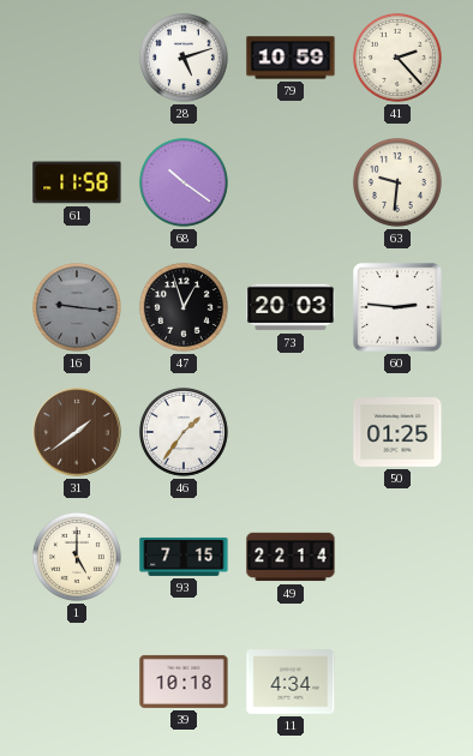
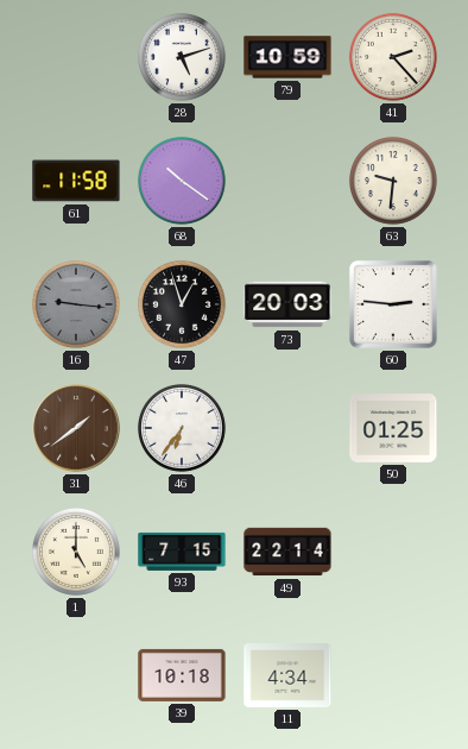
46: 1:36 -> 6:36 (182, 428)
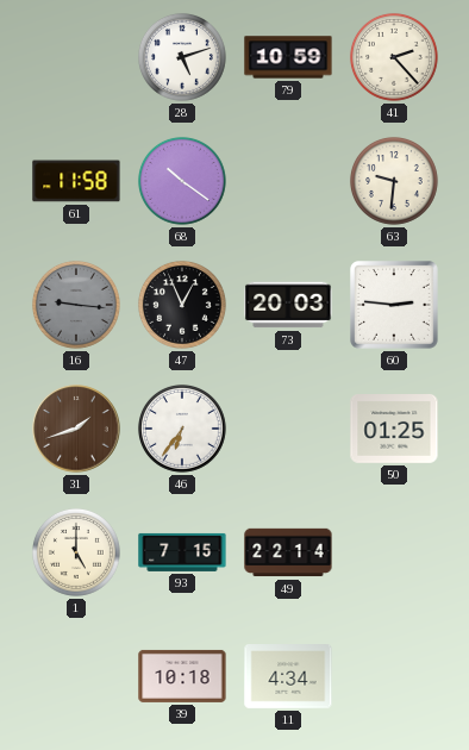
47: 12:57 -> 12:56 (182, 305)
31: 1:39 -> 1:42 (76, 429)
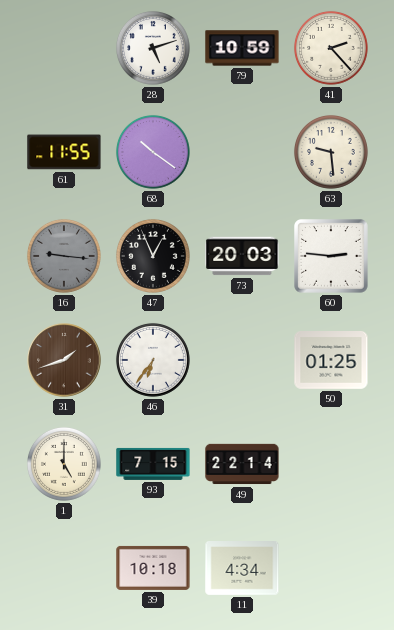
61: 11:58 -> 11:55 (64, 152)
63: 9:31 -> 9:29 (331, 152)
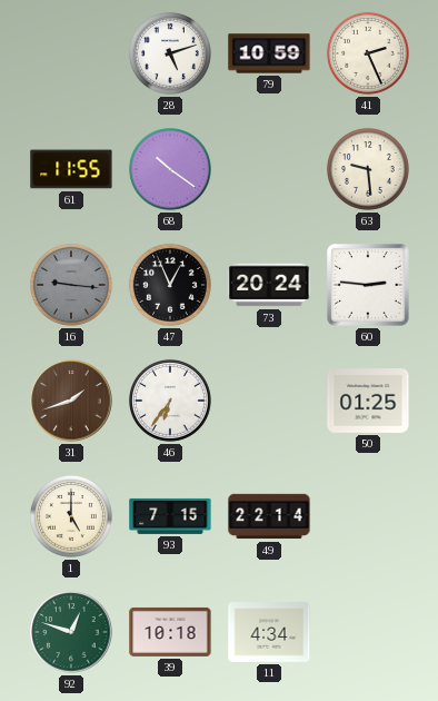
41: 2:23 -> 2:26 (368, 53)
73: 20:03 -> 20:24 (269, 285)
92: none -> 12:48 (71, 632)
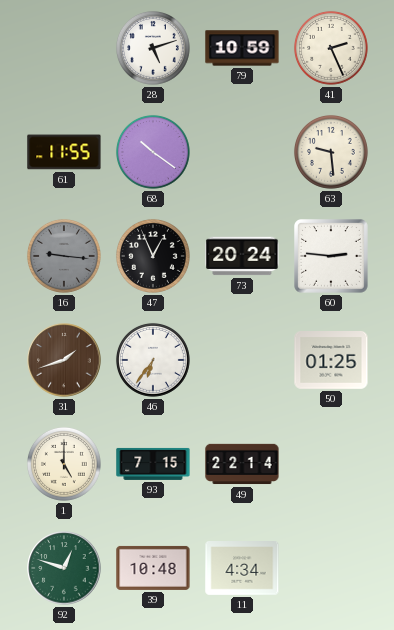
39: 10:18 -> 10:48 (153, 568)
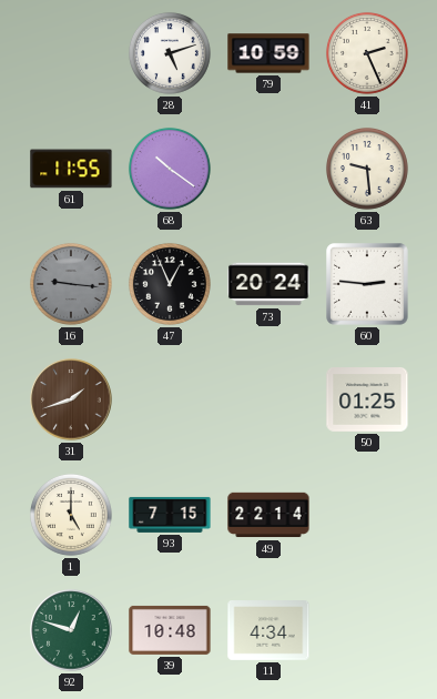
46: 6:36 -> none (153, 360)
